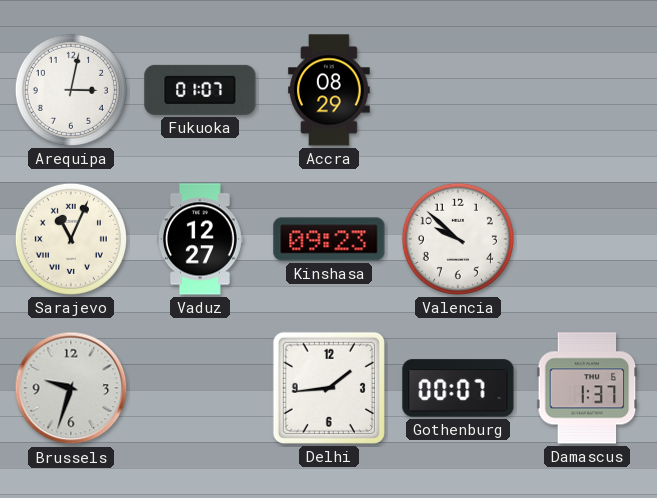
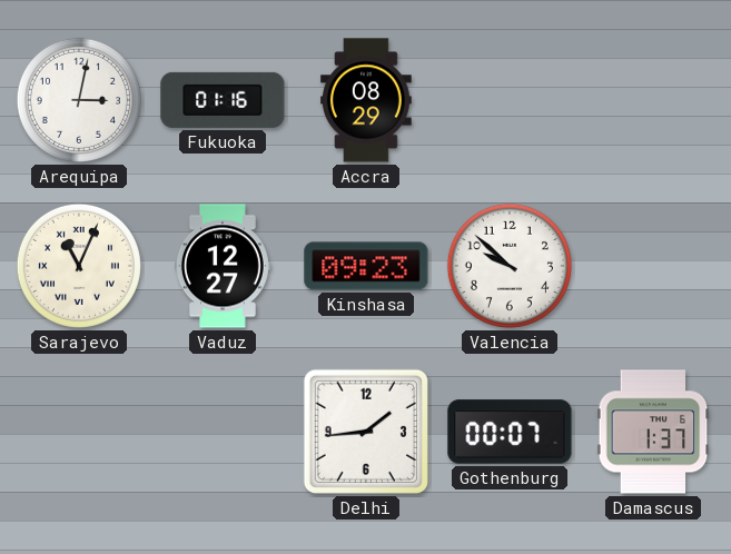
Fukuoka: 01:07 -> 01:16 (223, 100)
Brussels: 9:33 -> none (71, 388)
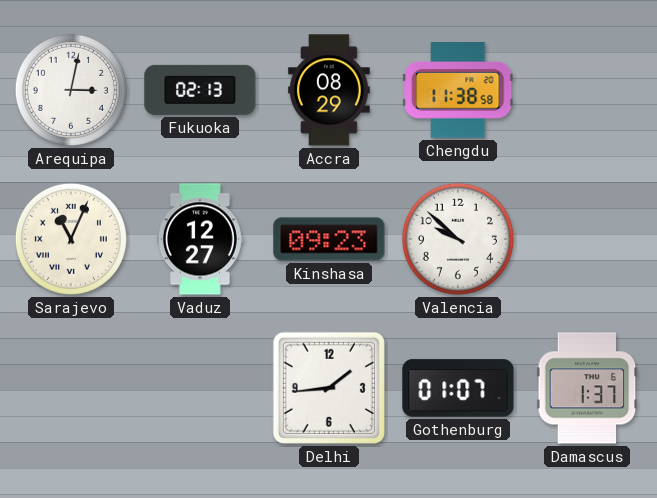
Fukuoka: 01:16 -> 02:13 (200, 90)
Chengdu: none -> 11:38 (458, 90)
Gothenburg: 00:07 -> 01:07 (458, 388)
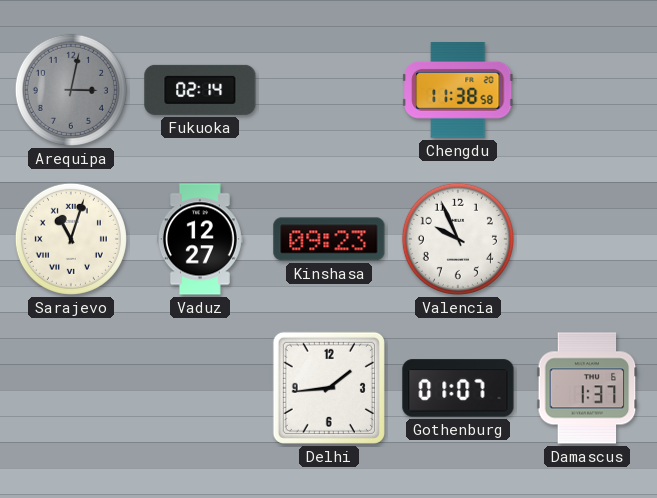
Arequipa dial: white -> grey (71, 90)
Fukuoka: 02:13 -> 02:14 (200, 90)
Accra: 08:29 -> none (329, 90)
Sarajevo: 11:04 -> 11:03 (71, 239)
Valencia: 9:52 -> 9:56 (458, 239)
